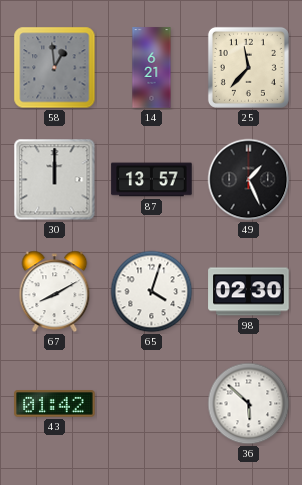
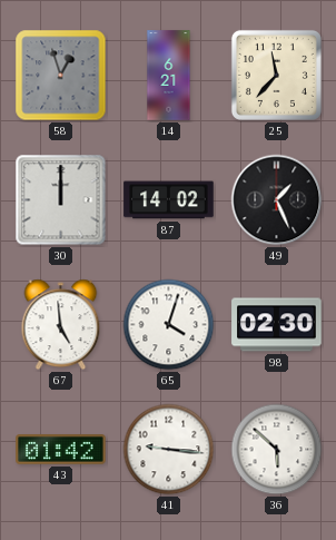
58: 12:59 -> 12:57 (61, 76)
87: 13:57 -> 14:02 (169, 200)
67: 8:10 -> 4:59 (61, 325)
41: none -> 9:16 (169, 450)
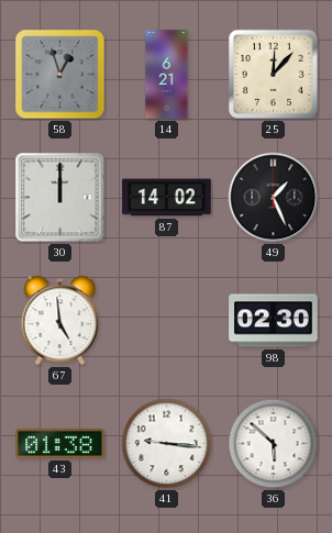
25: 11:37 -> 12:07 (273, 74)
65: 4:03 -> none (169, 325)
43: 01:42 -> 01:38 (60, 444)
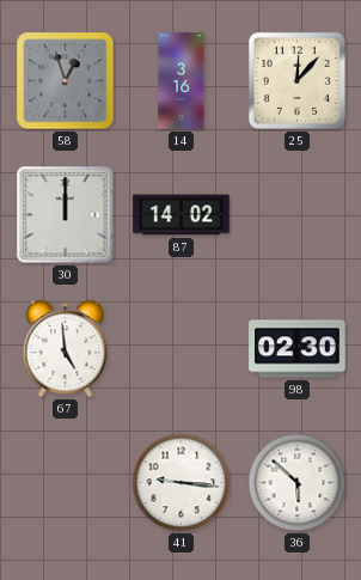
14: 6:21 -> 3:16 (182, 81)
49: 1:26 -> none (274, 198)
43: 01:38 -> none (60, 444)
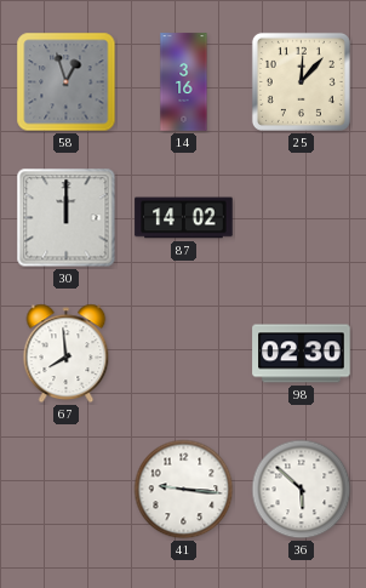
67: 4:59 -> 7:59 (67, 354)
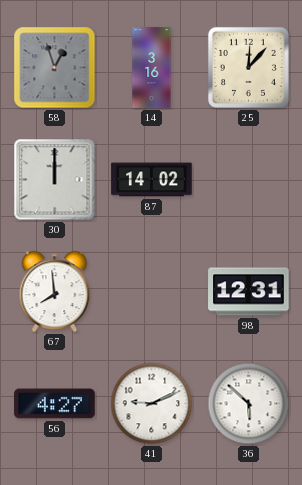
98: 02:30 -> 12:31 (249, 292)
56: none -> 4:27 (55, 404)
41: 9:16 -> 9:11 (152, 404)
